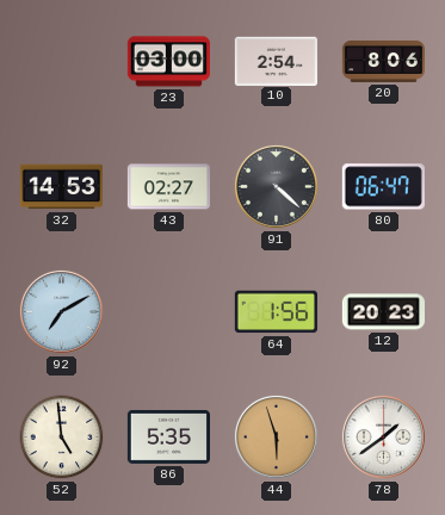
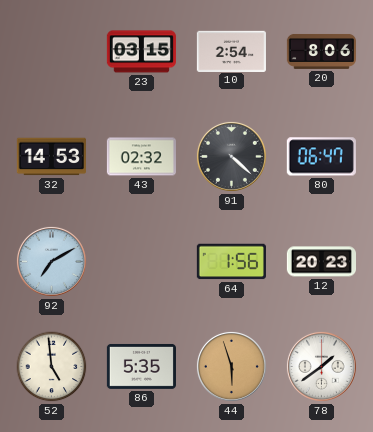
23: 03:00 -> 03:15 (141, 52)
43: 02:27 -> 02:32 (141, 157)
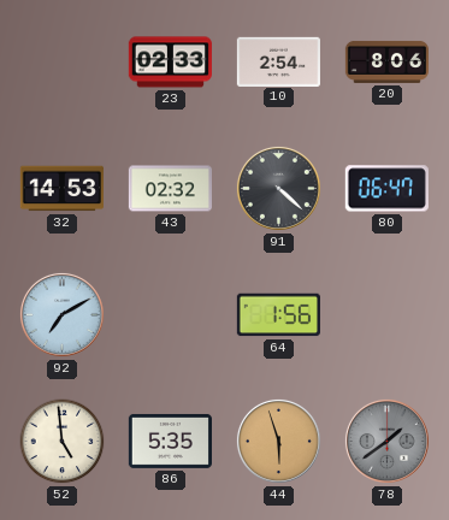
23: 03:15 -> 02:33 (170, 63)
12: 20:23 -> none (321, 262)
78 dial: white -> grey (386, 441)
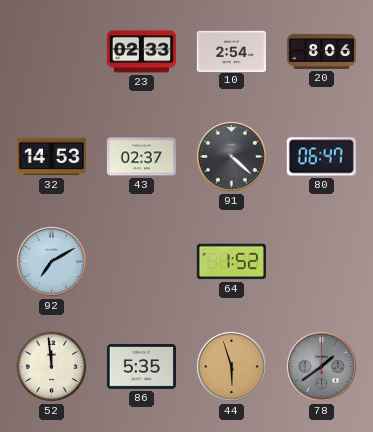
43: 02:32 -> 02:37 (141, 157)
64: 1:56 -> 1:52 (231, 262)
52: 4:59 -> 11:59 (52, 367)
